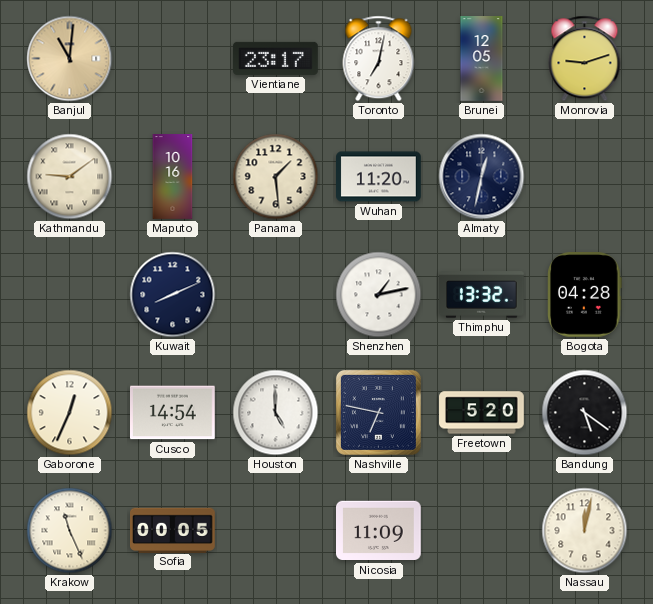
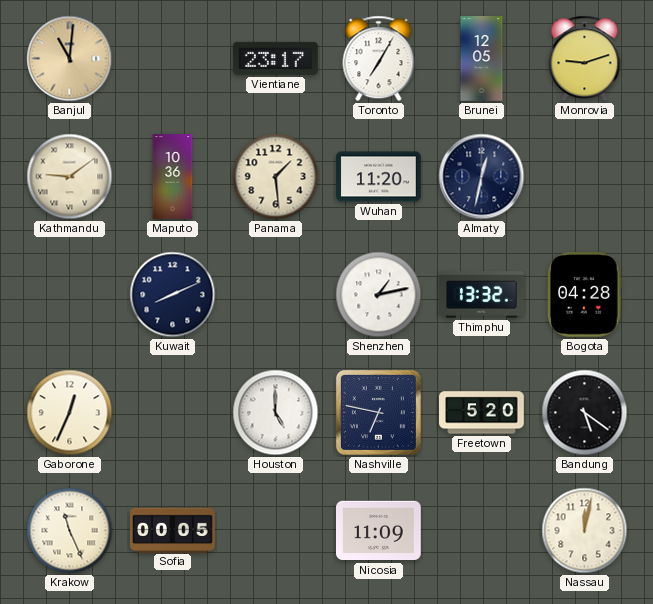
Toronto: 7:02 -> 7:05 (379, 59)
Maputo: 10:16 -> 10:36 (173, 177)
Cusco: 14:54 -> none (173, 413)
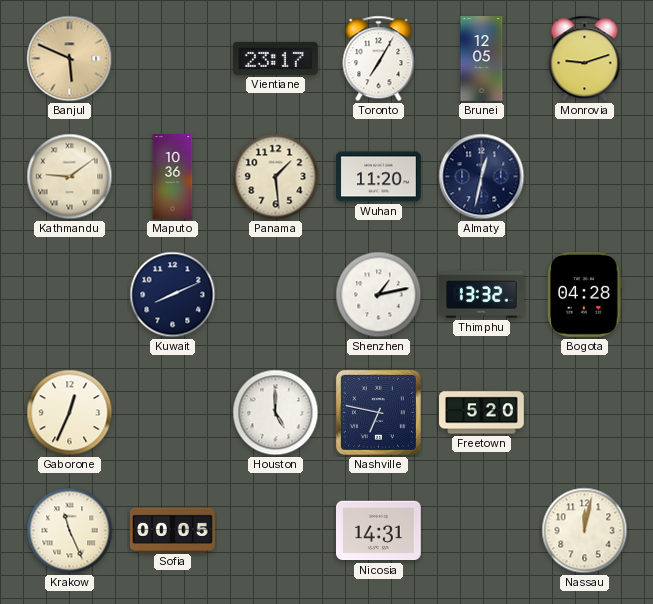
Banjul: 11:01 -> 5:49 (70, 59)
Bandung: 5:21 -> none (585, 413)
Nicosia: 11:09 -> 14:31 (379, 531)
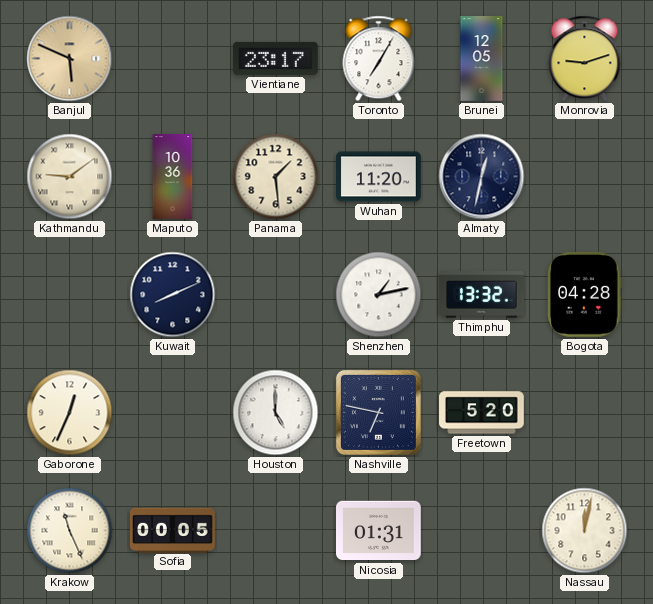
Nicosia: 14:31 -> 01:31 (379, 531)
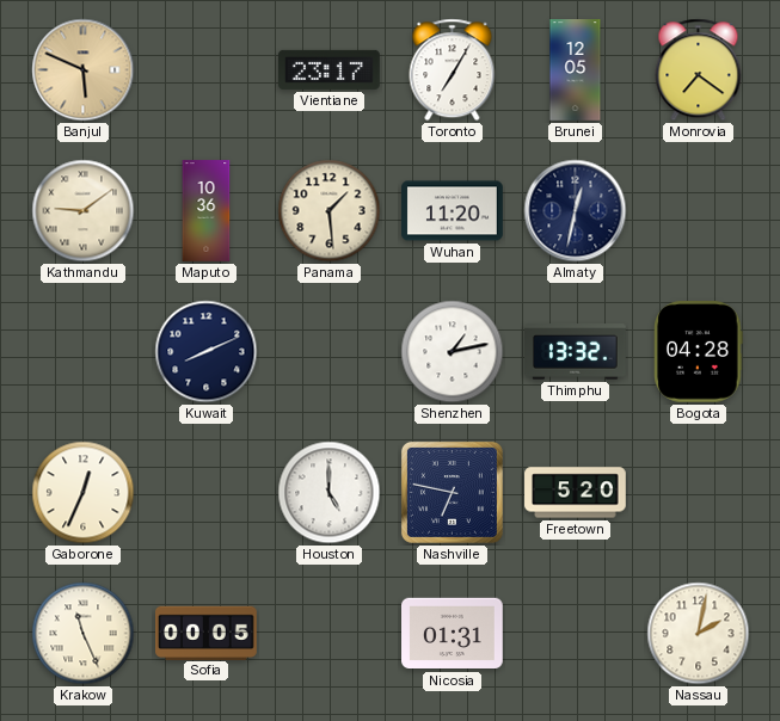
Monrovia: 9:12 -> 7:21 (699, 70)
Nassau: 12:02 -> 2:02 (699, 634)
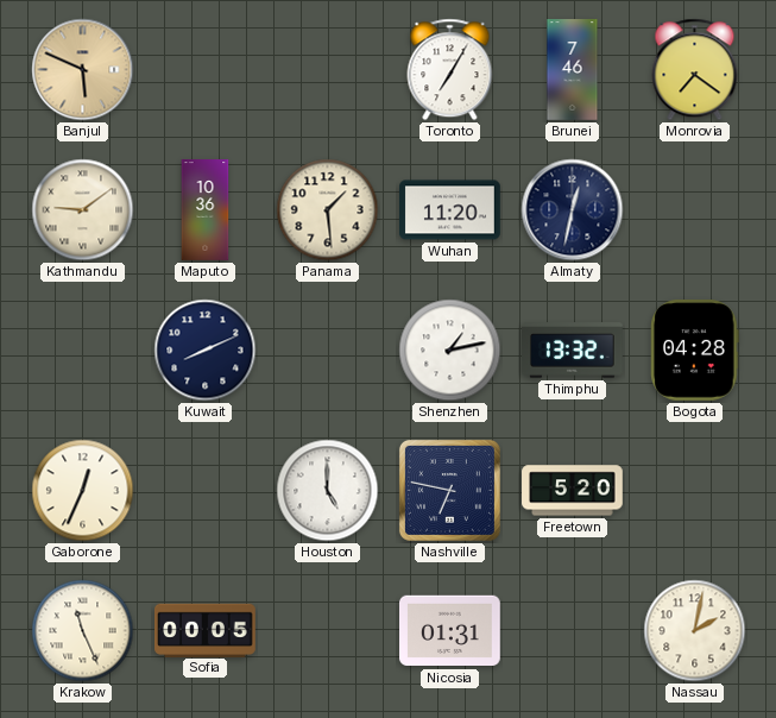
Vientiane: 23:17 -> none (330, 69)
Brunei: 12:05 -> 7:46 (573, 70)
